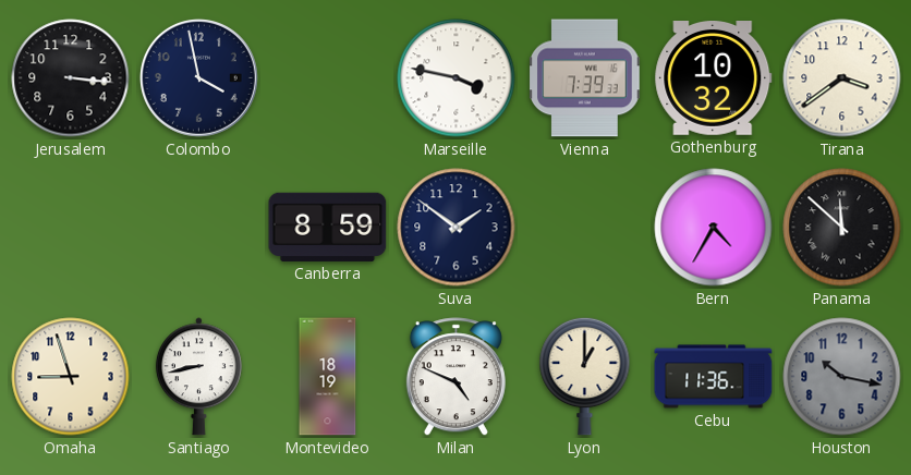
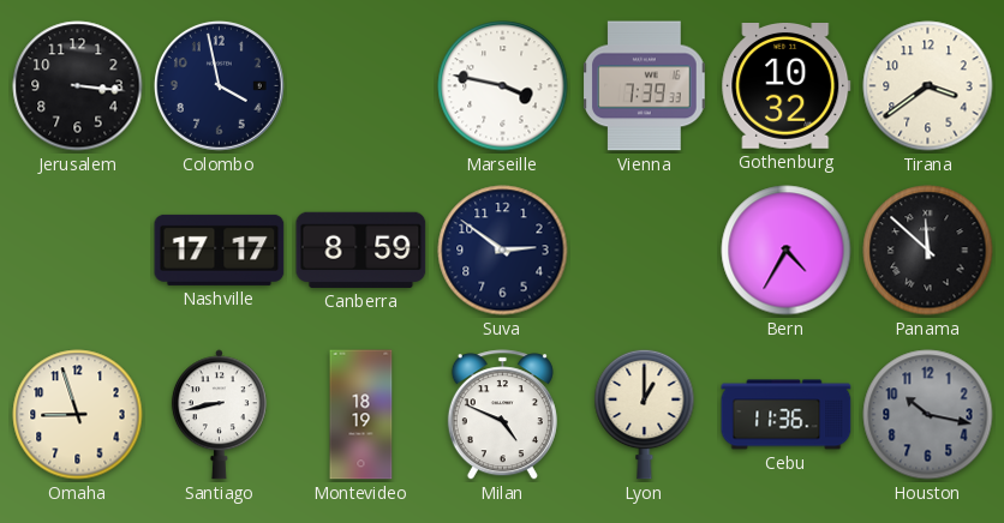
Nashville: none -> 17:17 (220, 250)
Suva: 1:51 -> 2:51 (503, 251)
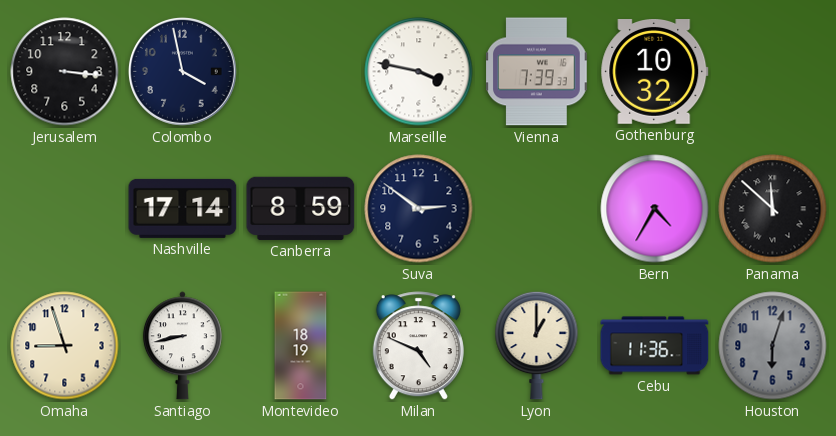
Tirana: 3:39 -> none (928, 86)
Nashville: 17:17 -> 17:14 (183, 208)
Houston: 10:17 -> 6:03 (773, 346)
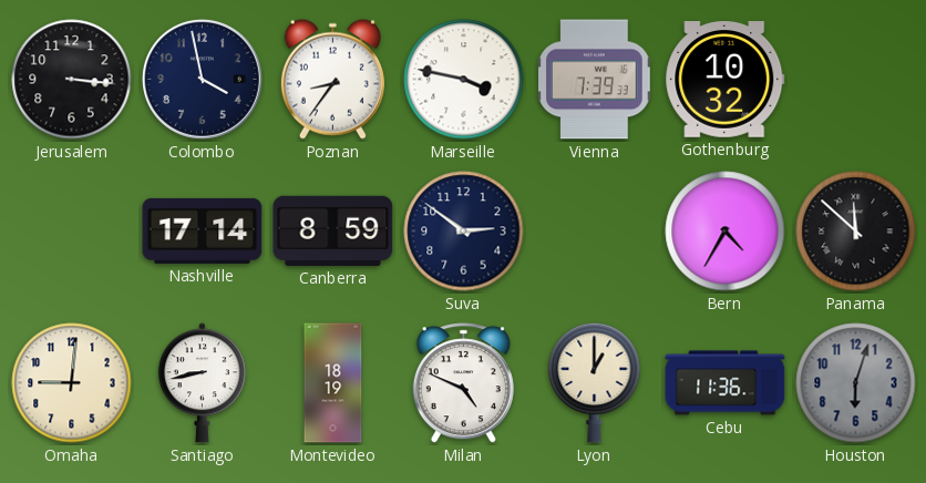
Poznan: none -> 8:36 (332, 79)
Omaha: 8:57 -> 9:01 (72, 383)
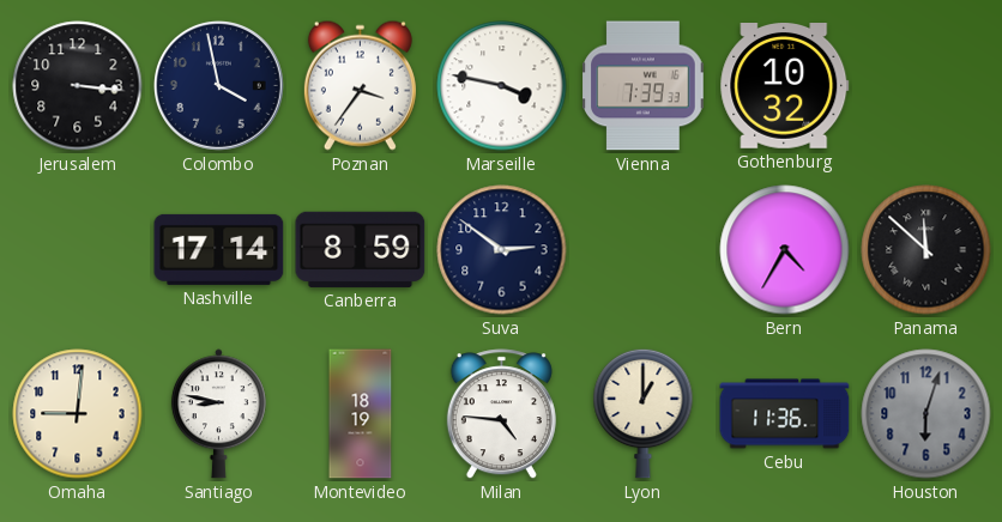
Poznan: 8:36 -> 3:36 (360, 85)
Santiago: 8:43 -> 8:47 (218, 414)
Milan: 4:49 -> 4:46 (501, 414)
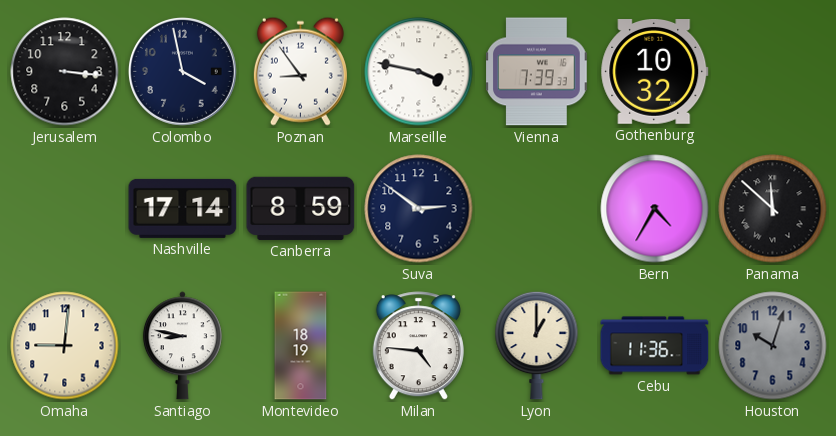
Poznan: 3:36 -> 8:54 (300, 71)
Houston: 6:03 -> 10:03 (773, 346)
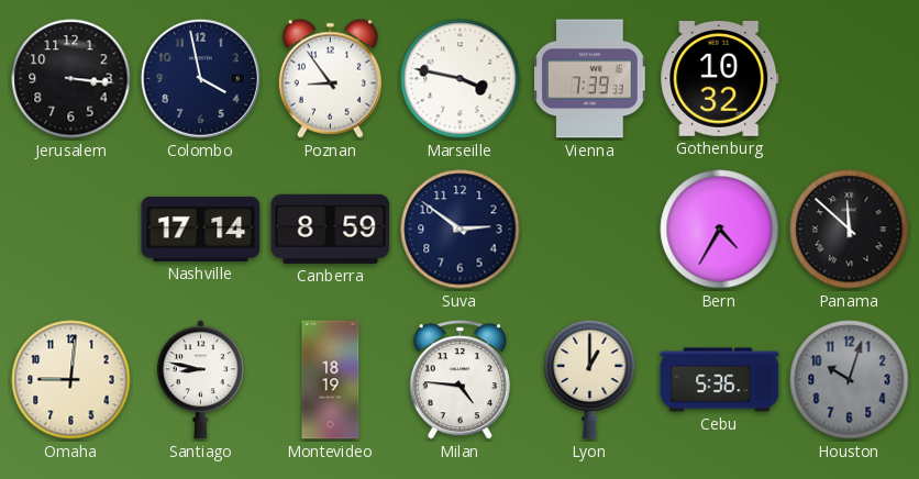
Cebu: 11:36 -> 5:36 (720, 380)
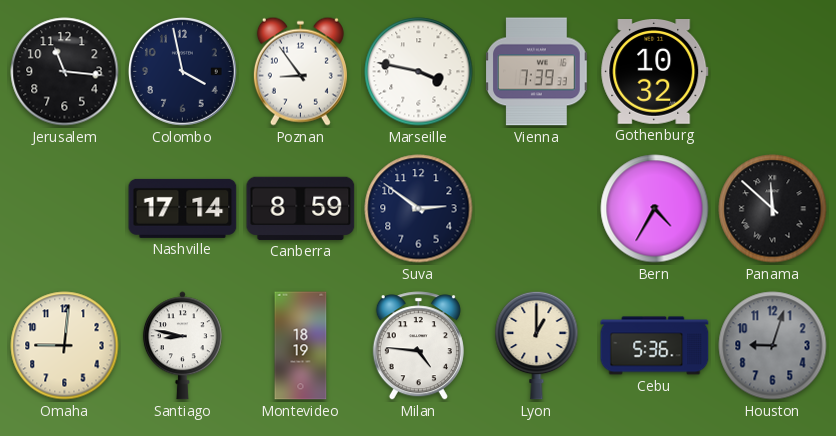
Jerusalem: 3:16 -> 11:16 (65, 72)
Houston: 10:03 -> 9:03 (773, 346)
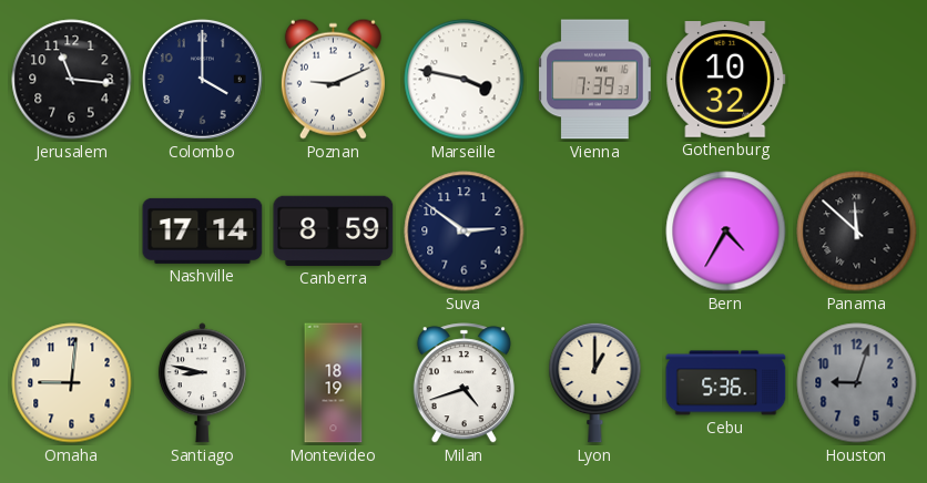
Colombo: 3:58 -> 4:00 (202, 79)
Poznan: 8:54 -> 9:11 (333, 79)
Milan: 4:46 -> 4:42 (463, 383)
